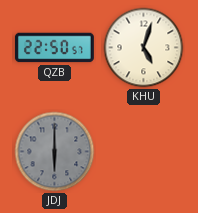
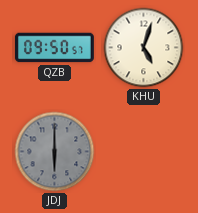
QZB: 22:50 -> 09:50 (54, 48)
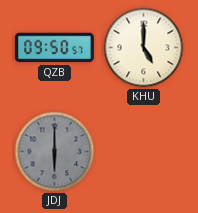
KHU: 5:03 -> 5:00 (144, 48)
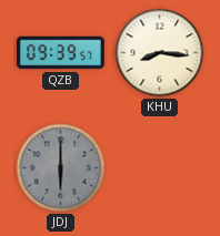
QZB: 09:50 -> 09:39 (60, 53)
KHU: 5:00 -> 8:16 (160, 53)
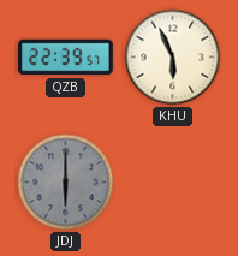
QZB: 09:39 -> 22:39 (65, 58)
KHU: 8:16 -> 5:56 (173, 58)
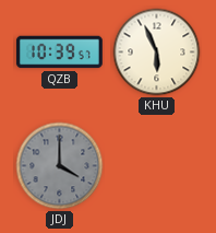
QZB: 22:39 -> 10:39 (59, 53)
JDJ: 6:00 -> 4:00 (60, 166)
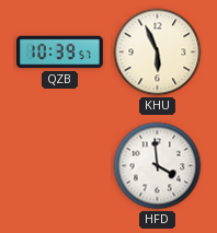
JDJ: 4:00 -> none (60, 166)
HFD: none -> 3:59 (158, 166)
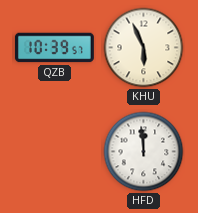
HFD: 3:59 -> 11:59 (144, 152)
